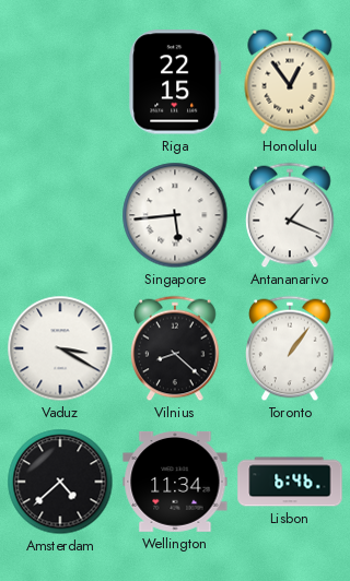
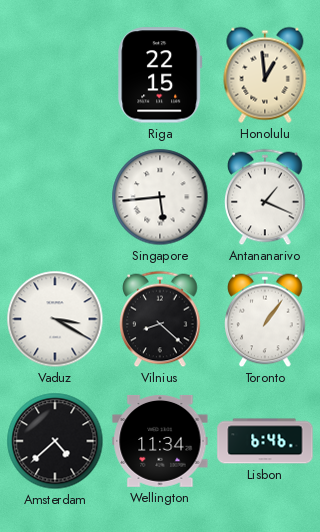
Honolulu: 12:54 -> 12:59 (265, 75)
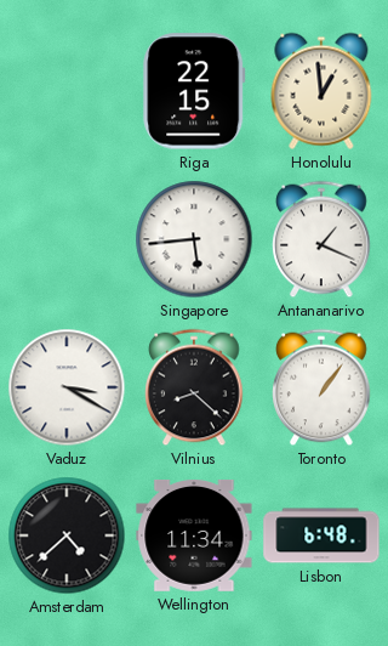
Lisbon: 6:46 -> 6:48 (321, 535)
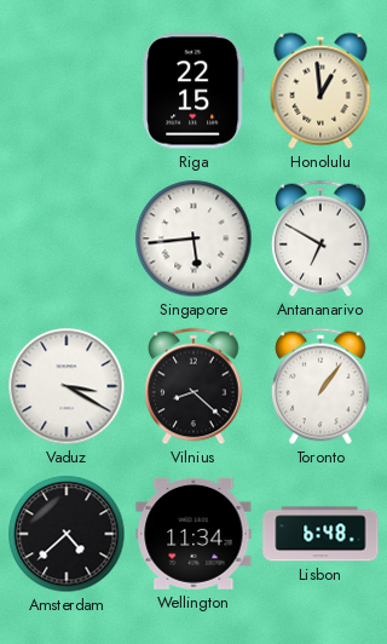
Antananarivo: 1:19 -> 6:50 (320, 238)
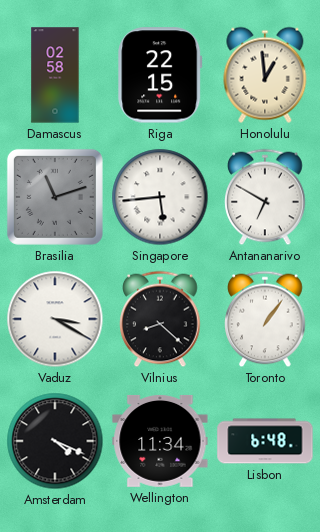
Damascus: none -> 02:58 (55, 75)
Brasilia: none -> 11:12 (55, 197)
Amsterdam: 4:38 -> 4:19 (55, 441)
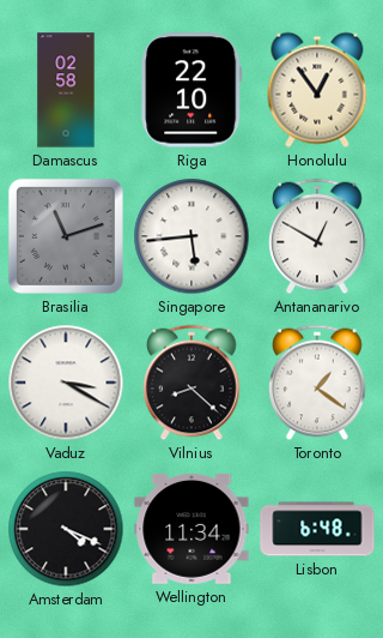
Riga: 22:15 -> 22:10 (191, 90)
Honolulu: 12:59 -> 12:54 (317, 90)
Antananarivo: 6:50 -> 12:50 (317, 236)
Toronto: 1:06 -> 1:21 (317, 383)
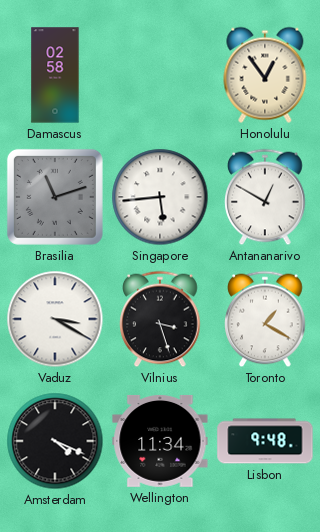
Riga: 22:10 -> none (191, 90)
Vilnius: 8:22 -> 3:27 (160, 319)
Toronto: 1:21 -> 1:20 (265, 319)
Lisbon: 6:48 -> 9:48 (265, 441)
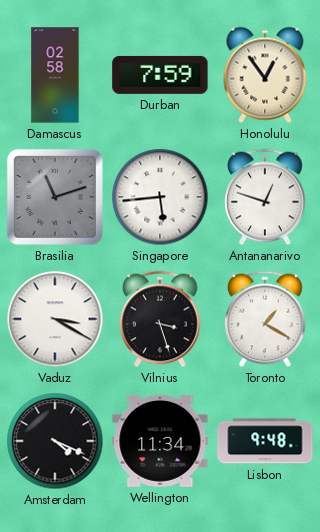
Durban: none -> 7:59 (160, 75)
Antananarivo: 12:50 -> 12:48 (265, 197)
